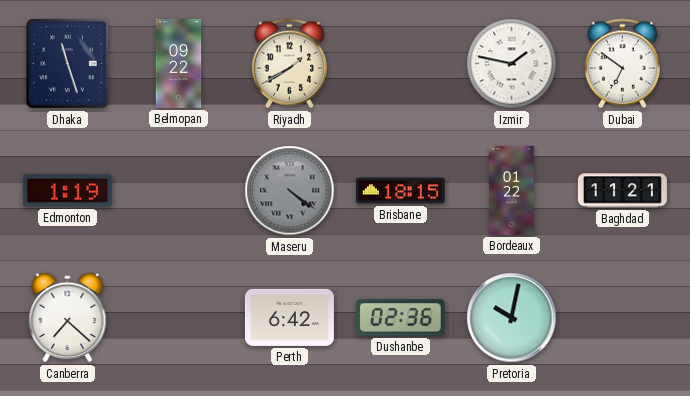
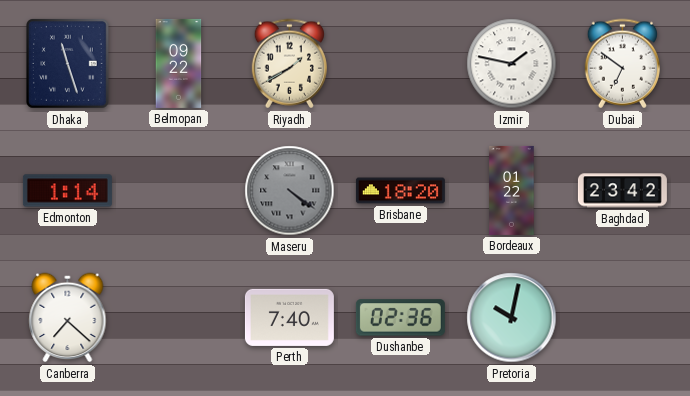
Edmonton: 1:19 -> 1:14 (67, 191)
Brisbane: 18:15 -> 18:20 (400, 191)
Baghdad: 11:21 -> 23:42 (622, 191)
Perth: 6:42 -> 7:40 (289, 317)
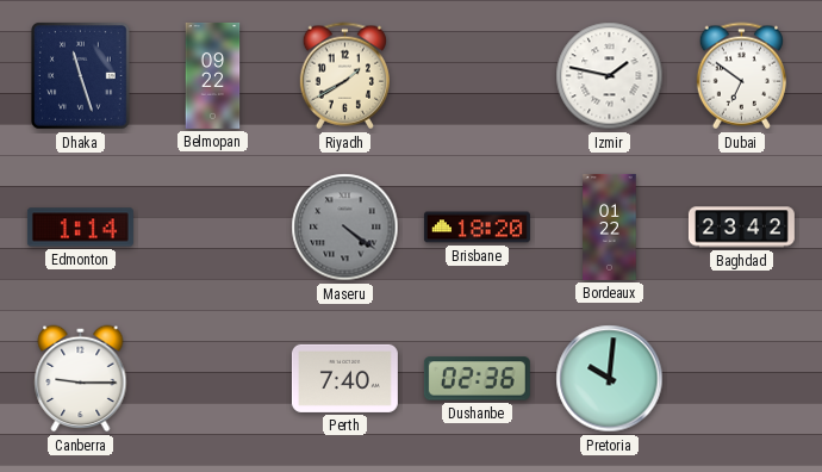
Canberra: 7:22 -> 9:15 (81, 379)
Pretoria: 10:02 -> 10:01 (610, 379)
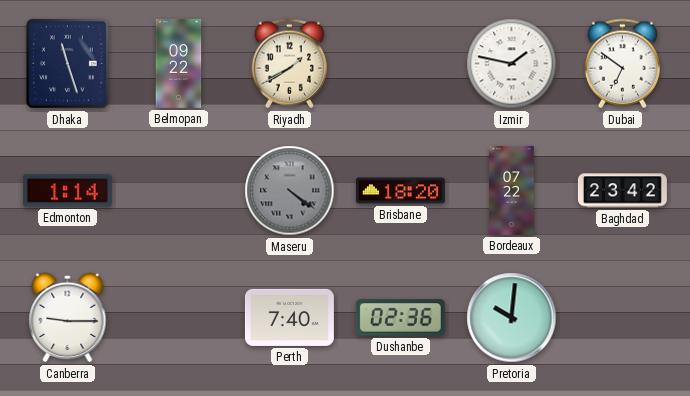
Bordeaux: 01:22 -> 07:22 (512, 190)
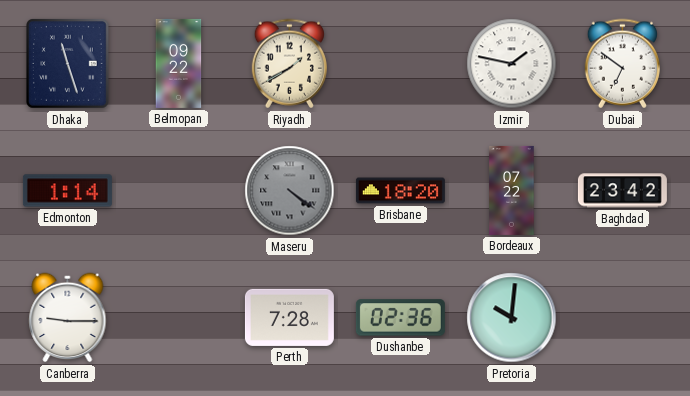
Perth: 7:40 -> 7:28 (289, 317)
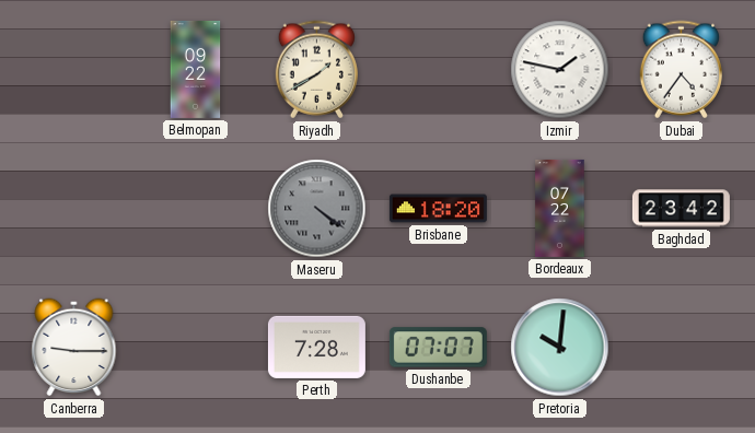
Dhaka: 11:27 -> none (68, 64)
Dubai: 6:51 -> 4:36 (681, 70)
Edmonton: 1:14 -> none (67, 191)
Dushanbe: 02:36 -> 07:07 (438, 348)
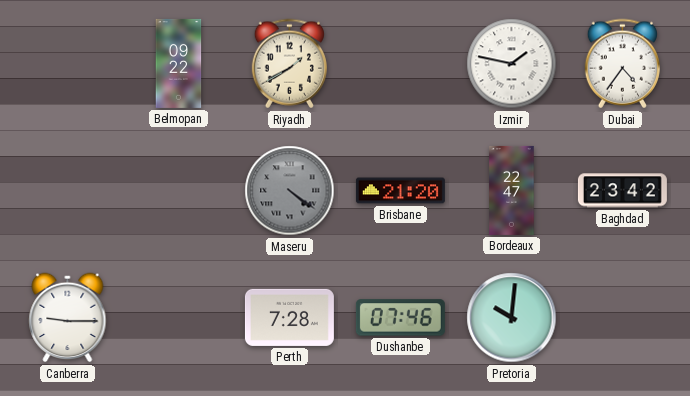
Brisbane: 18:20 -> 21:20 (400, 191)
Bordeaux: 07:22 -> 22:47 (512, 190)
Dushanbe: 07:07 -> 07:46 (400, 318)
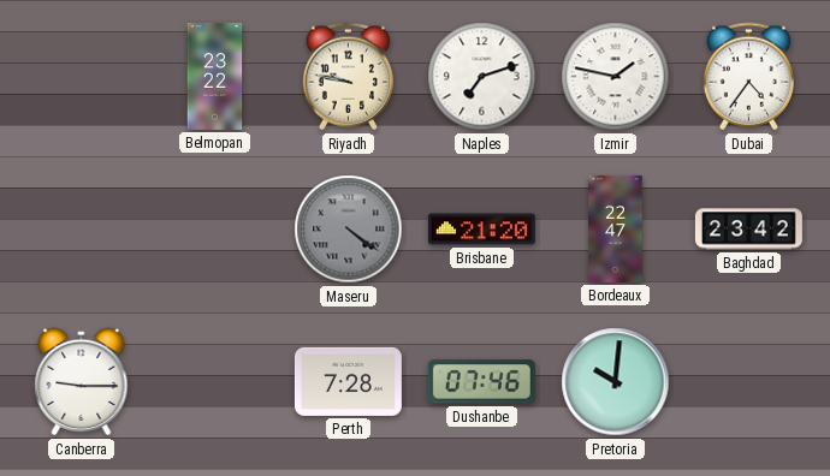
Belmopan: 09:22 -> 23:22 (215, 76)
Riyadh: 1:40 -> 9:47 (348, 77)
Naples: none -> 7:12 (482, 77)
